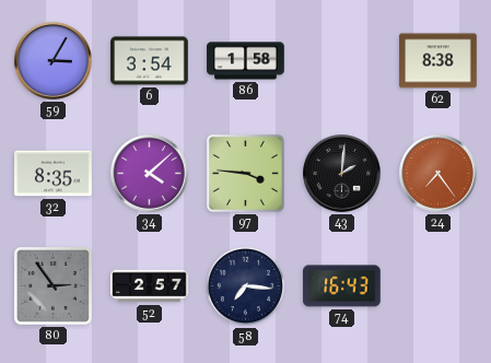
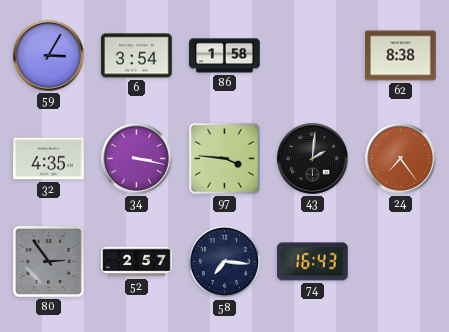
32: 8:35 -> 4:35 (49, 159)
34: 4:08 -> 3:17 (137, 159)
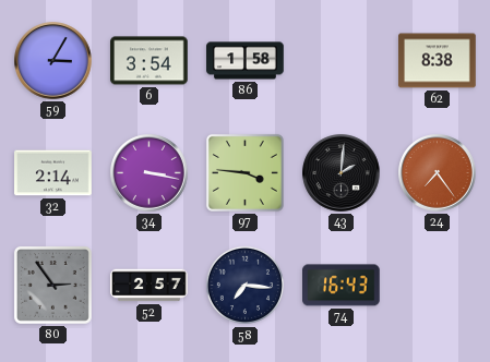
32: 4:35 -> 2:14 (53, 173)
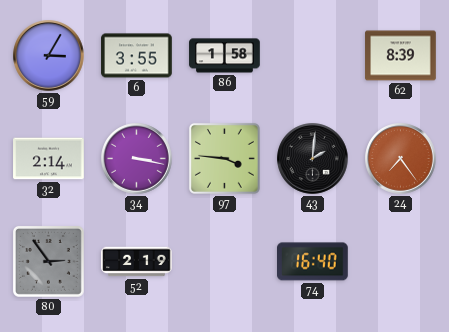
6: 3:54 -> 3:55 (137, 56)
62: 8:38 -> 8:39 (401, 56)
52: 2:57 -> 2:19 (137, 262)
58: 7:16 -> none (246, 286)
74: 16:43 -> 16:40 (313, 262)
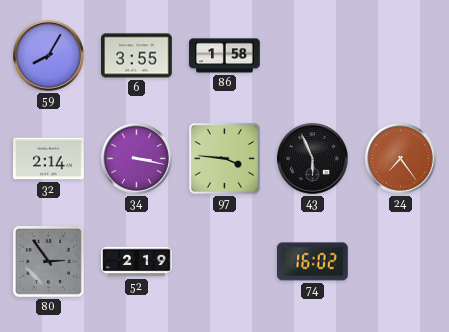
59: 3:05 -> 8:05 (49, 56)
62: 8:39 -> none (401, 56)
43: 2:01 -> 5:56 (313, 159)
74: 16:40 -> 16:02 (313, 262)
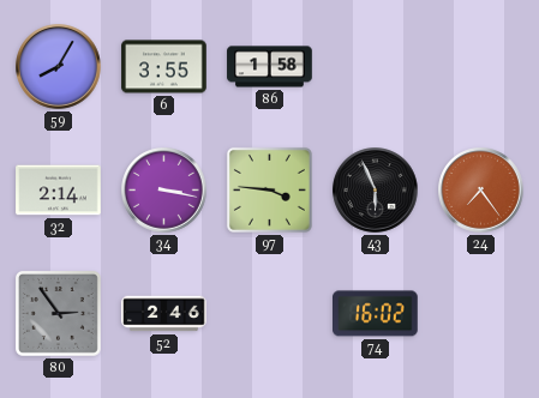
52: 2:19 -> 2:46 (164, 314)
